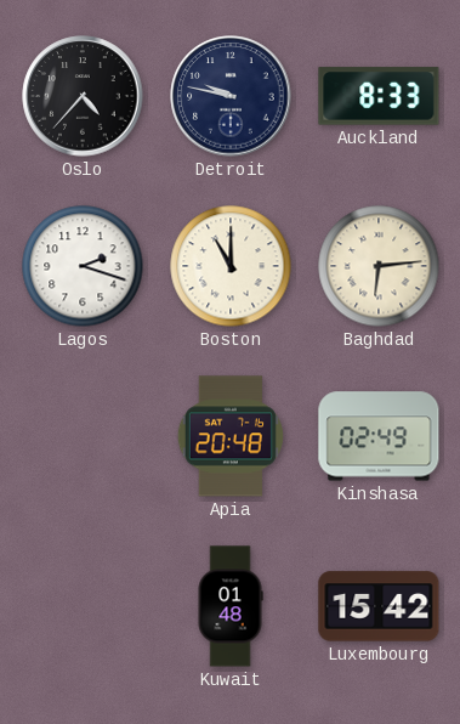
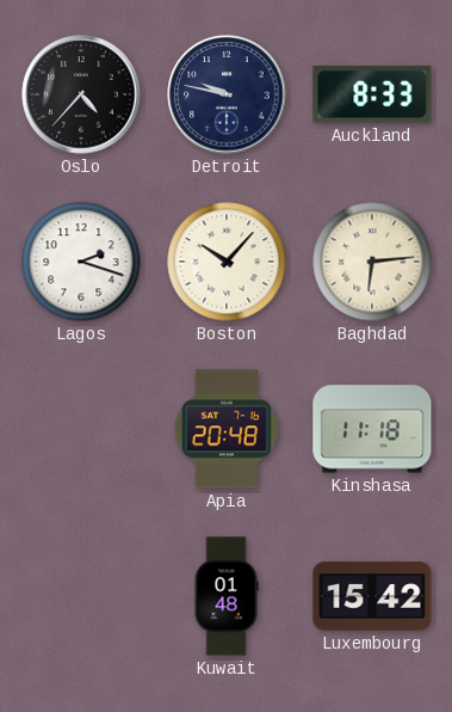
Boston: 11:00 -> 10:07 (227, 262)
Kinshasa: 02:49 -> 11:18 (372, 429)
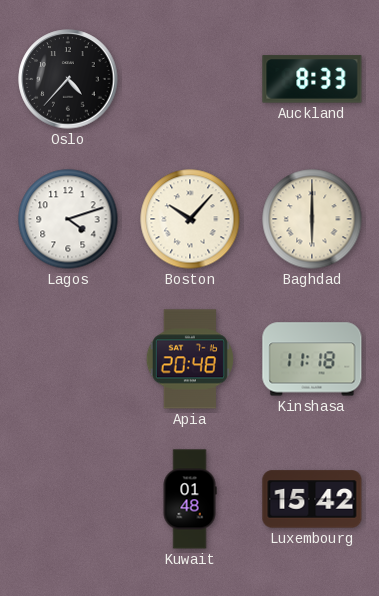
Detroit: 9:47 -> none (227, 94)
Lagos: 2:18 -> 4:12 (68, 219)
Baghdad: 6:14 -> 6:00 (312, 219)
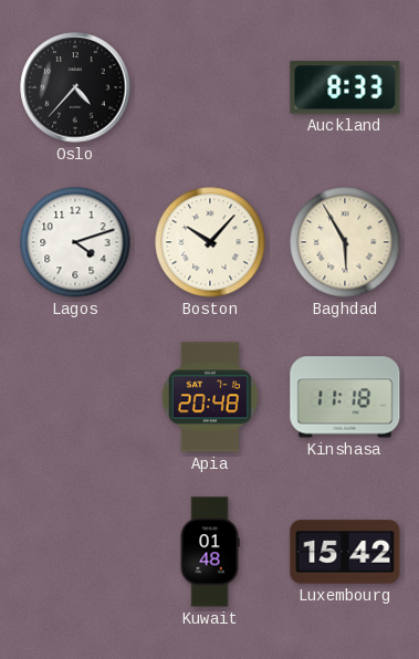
Baghdad: 6:00 -> 5:55 (345, 242)
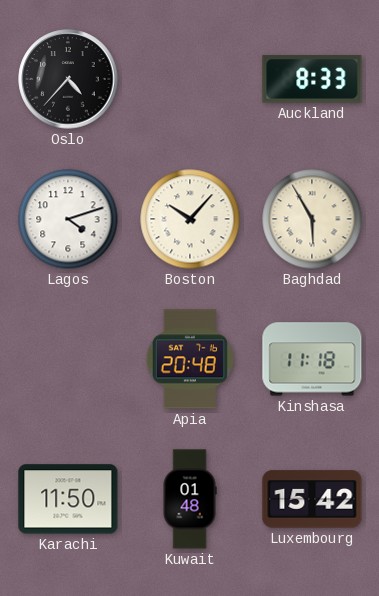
Karachi: none -> 11:50 (68, 499)
